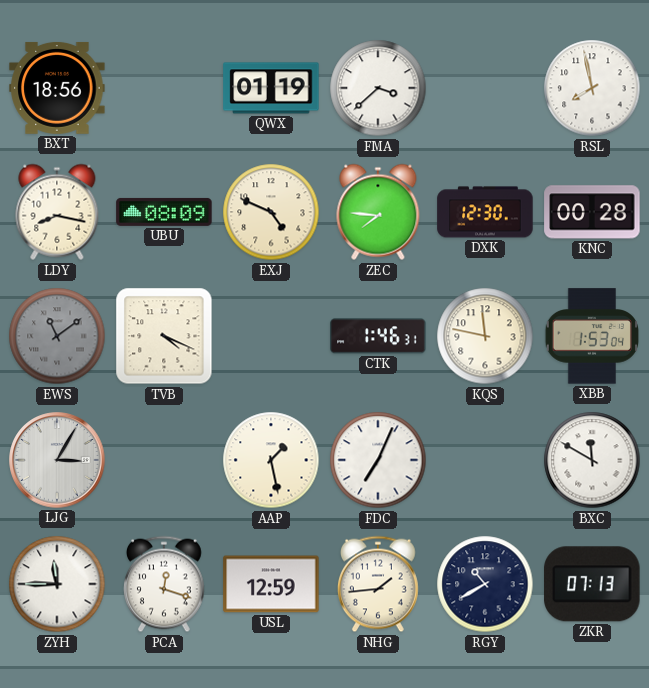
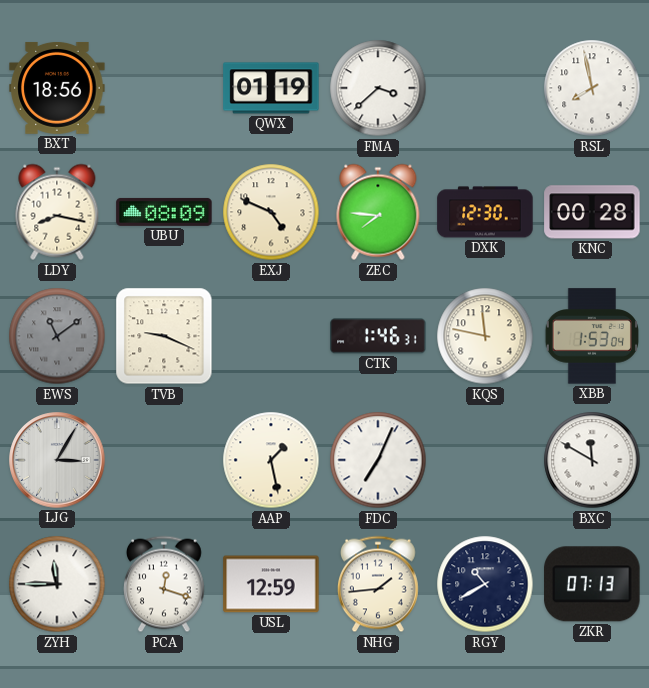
TVB: 4:19 -> 9:19 (164, 336)
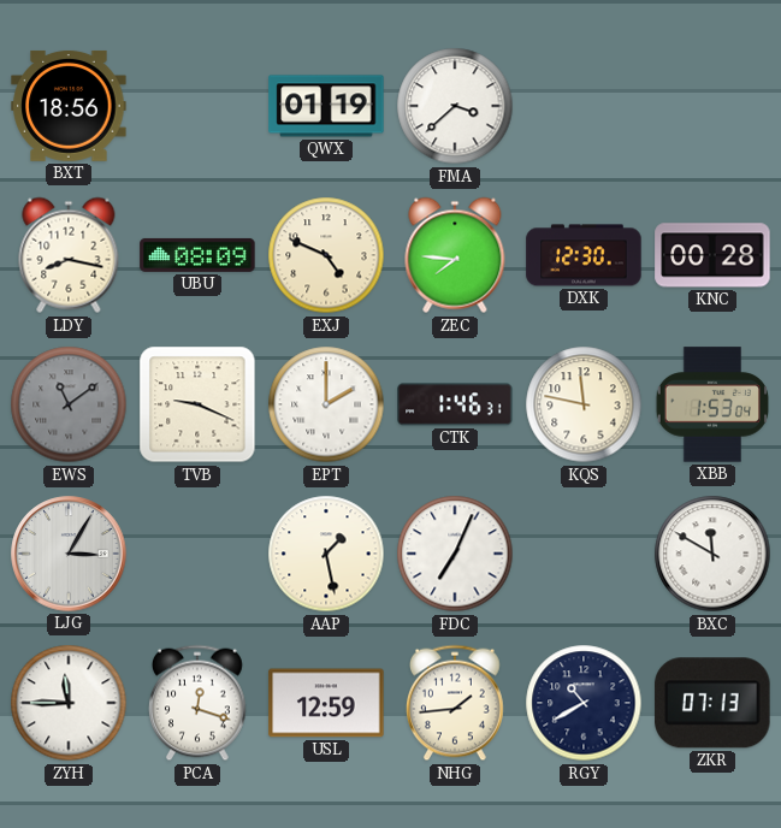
RSL: 7:58 -> none (592, 88)
EPT: none -> 2:00 (326, 404)
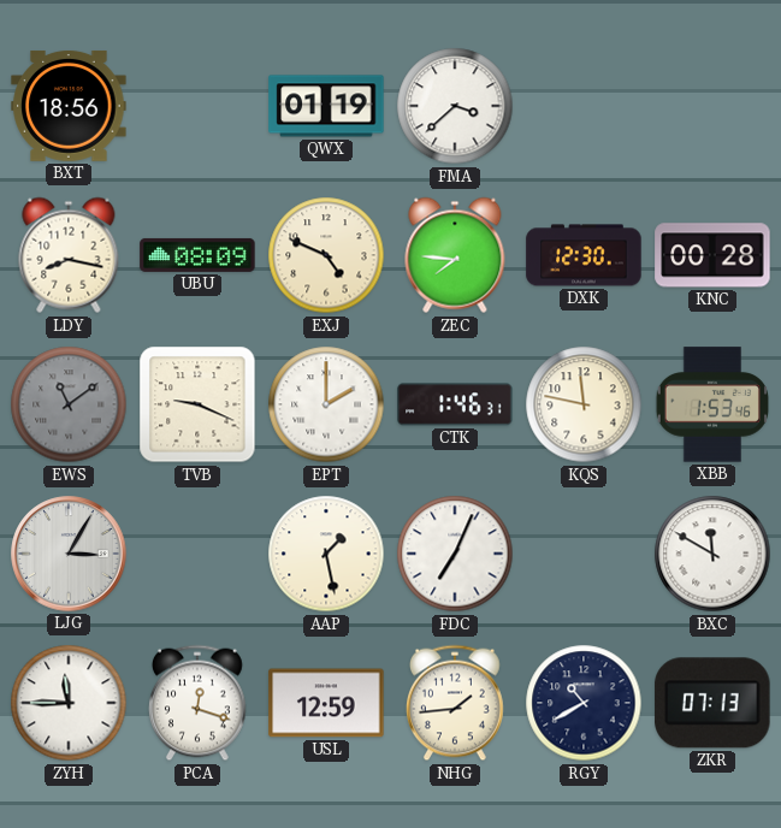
XBB: 1:53:04 -> 1:53:46 (711, 404)
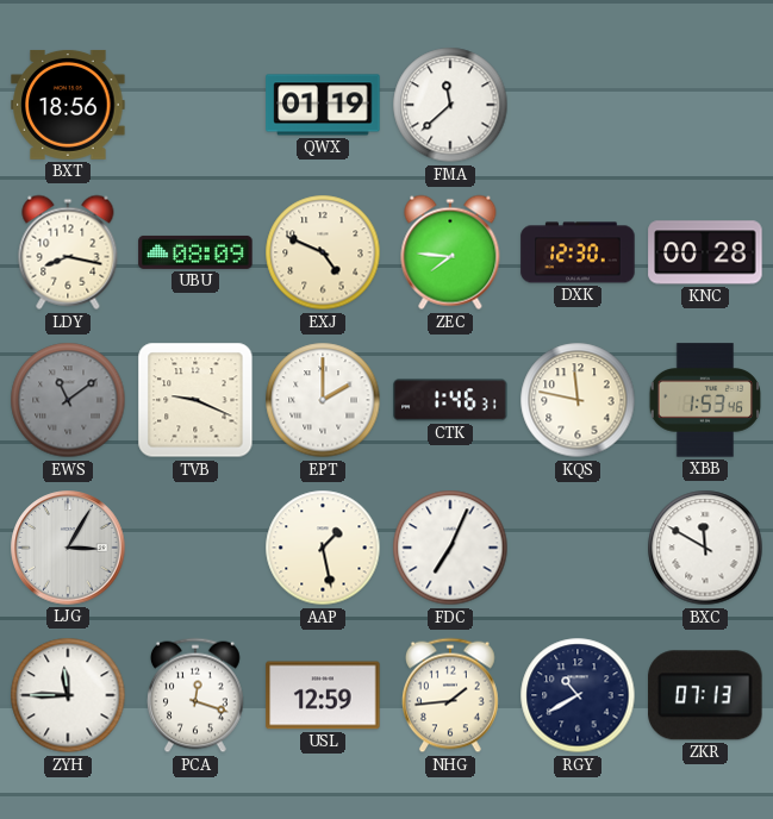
FMA: 3:38 -> 11:38 (450, 105)
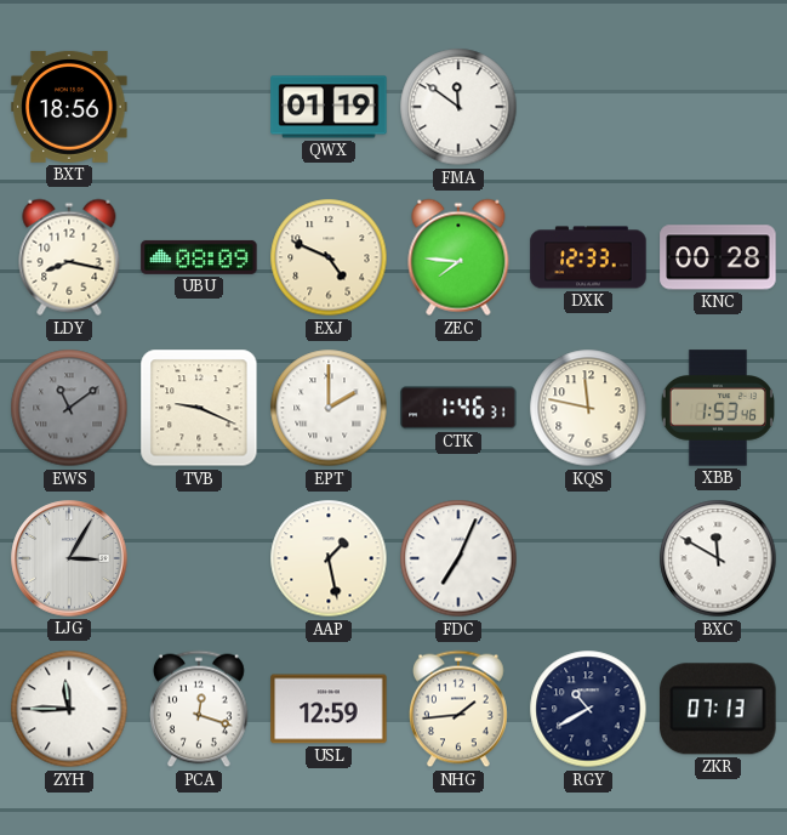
FMA: 11:38 -> 11:51 (458, 107)
DXK: 12:30 -> 12:33 (588, 257)
